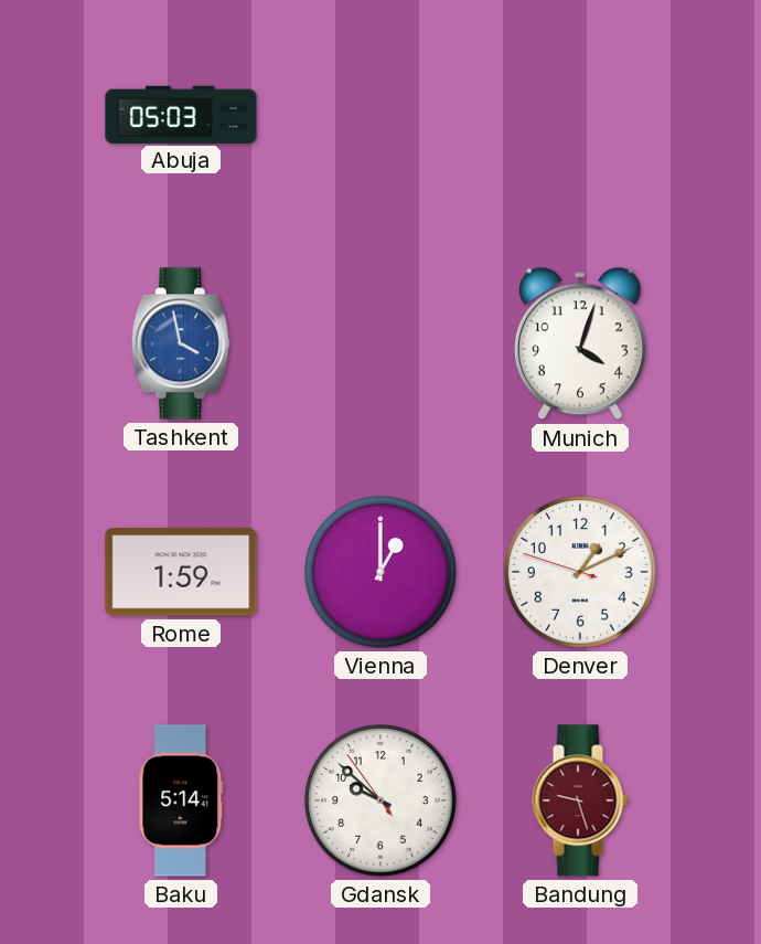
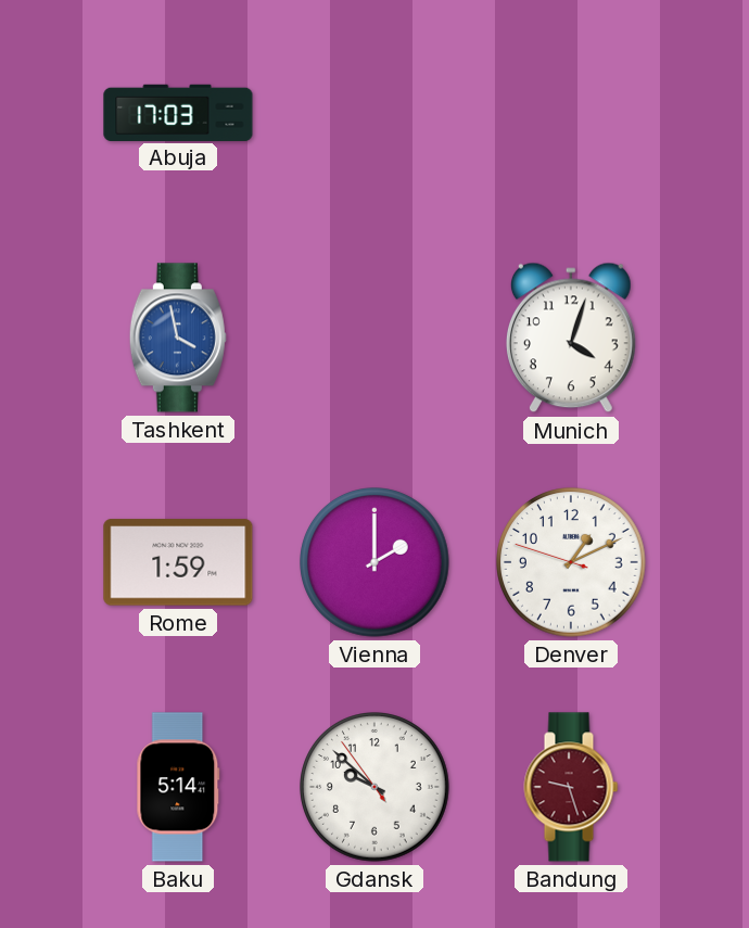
Abuja: 05:03 -> 17:03 (178, 112)
Vienna: 1:00 -> 2:00 (374, 562)
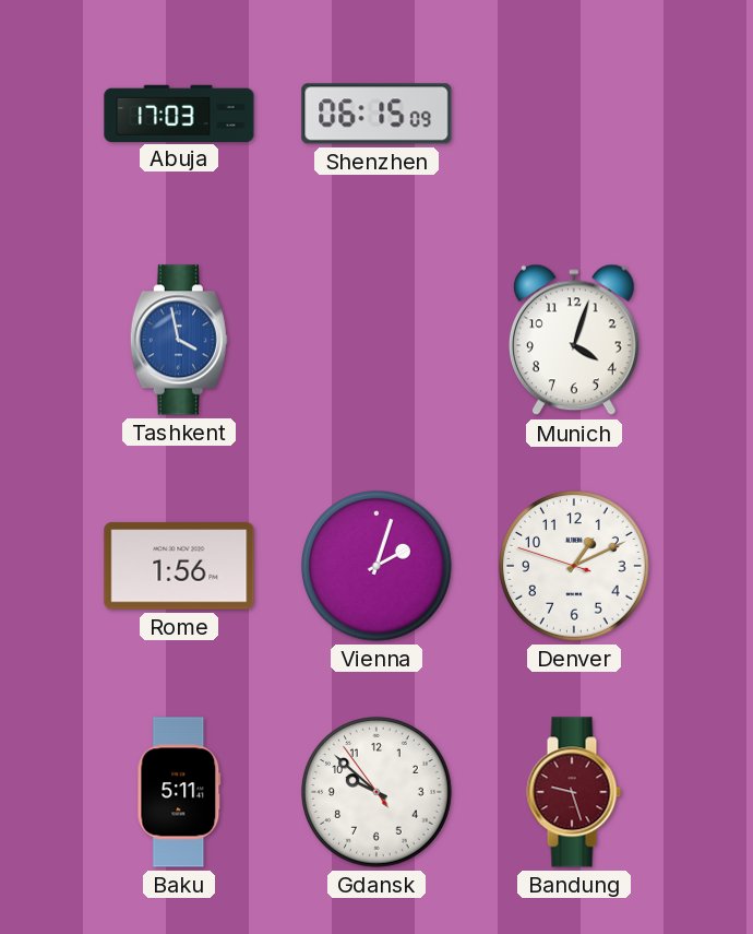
Shenzhen: none -> 06:15 (376, 114)
Rome: 1:59 -> 1:56 (179, 566)
Vienna: 2:00 -> 2:03 (376, 566)
Baku: 5:14 -> 5:11 (179, 792)
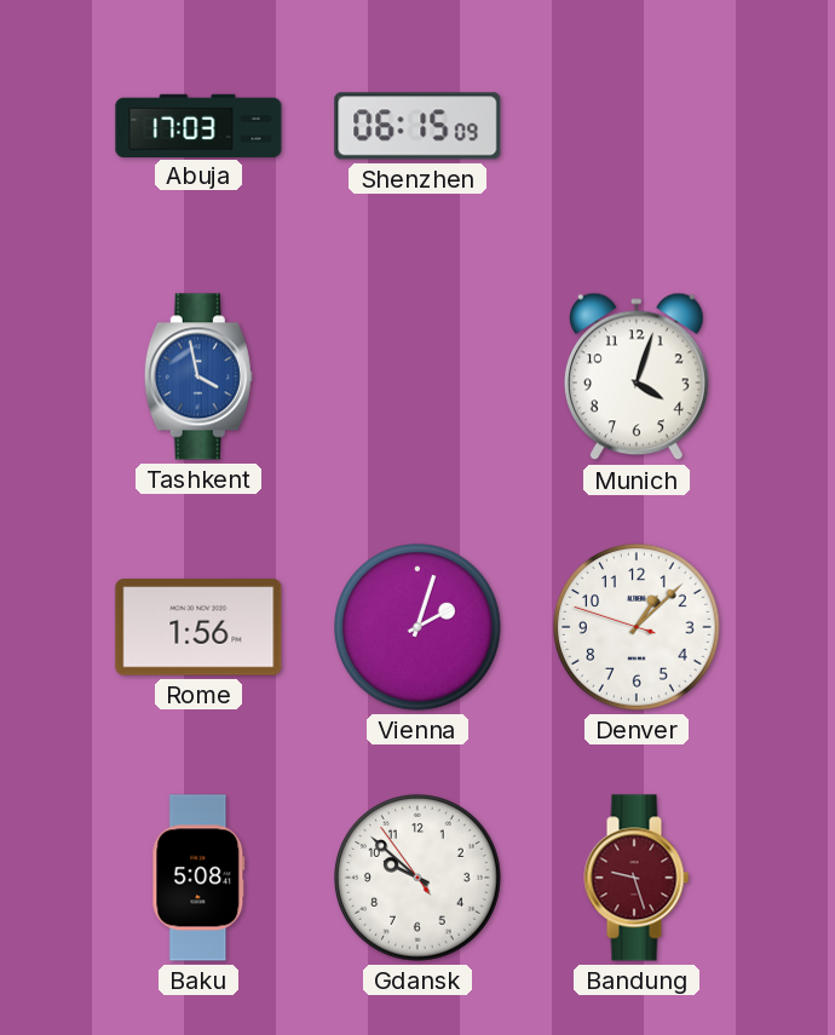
Denver: 1:10 -> 1:07 (637, 627)
Baku: 5:11 -> 5:08 (198, 878)
